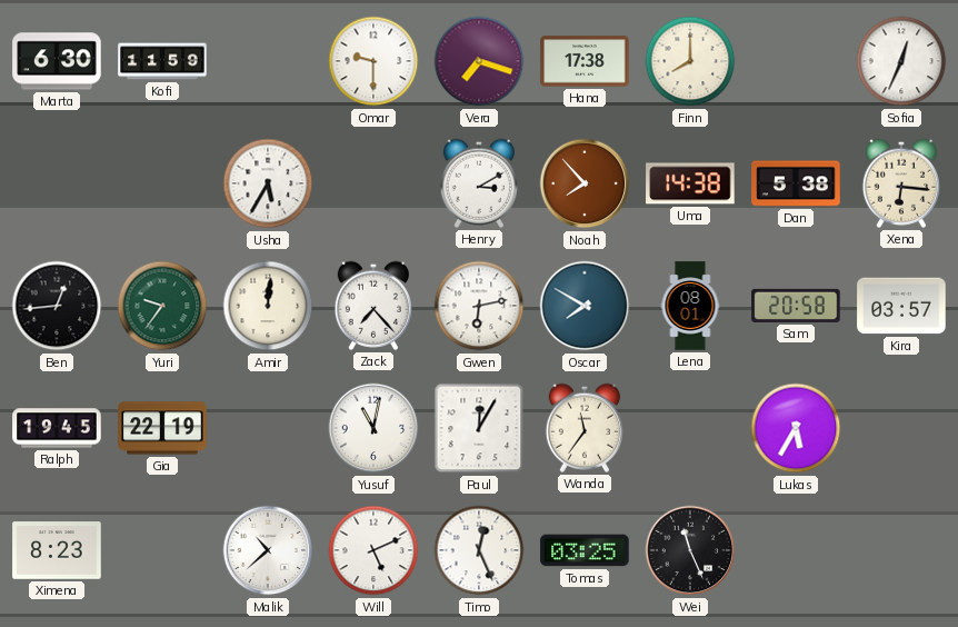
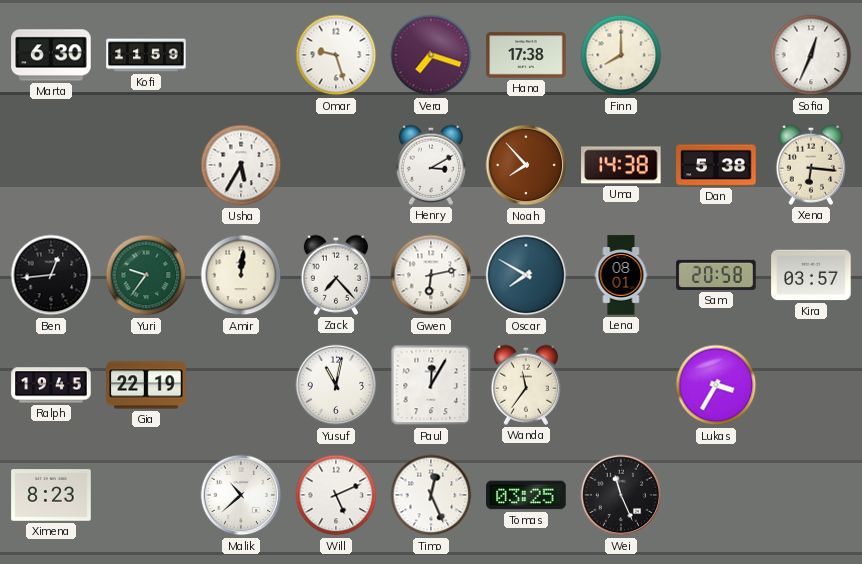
Omar: 9:30 -> 9:27 (336, 55)
Lukas: 5:35 -> 3:35 (716, 385)
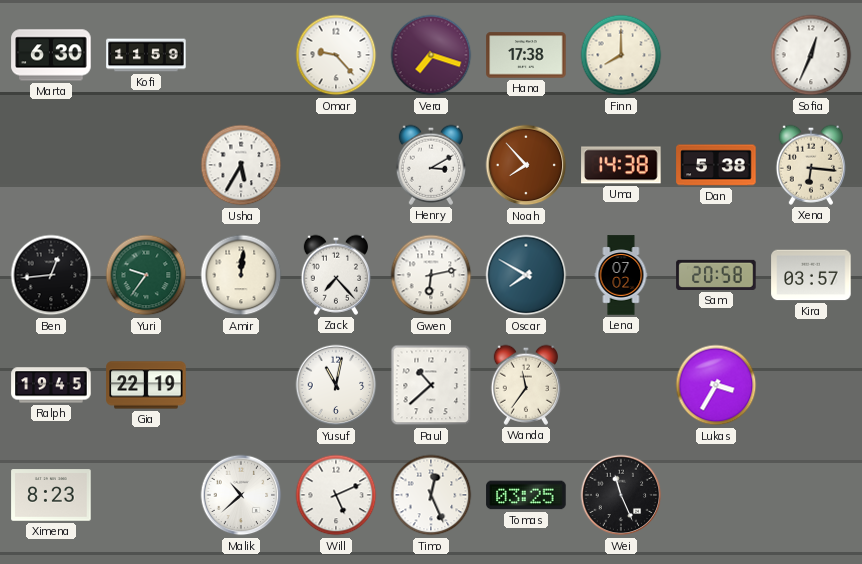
Omar: 9:27 -> 9:23 (336, 55)
Lena: 08:01 -> 07:02 (621, 275)
Paul: 12:05 -> 10:38 (431, 385)
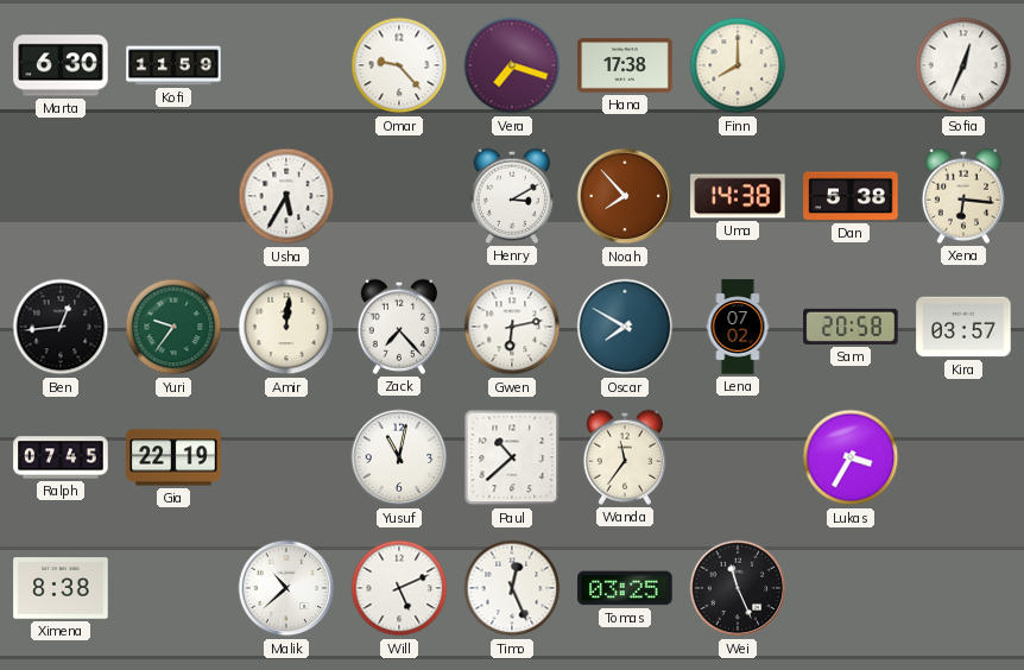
Ralph: 19:45 -> 07:45 (61, 457)
Ximena: 8:23 -> 8:38 (61, 588)
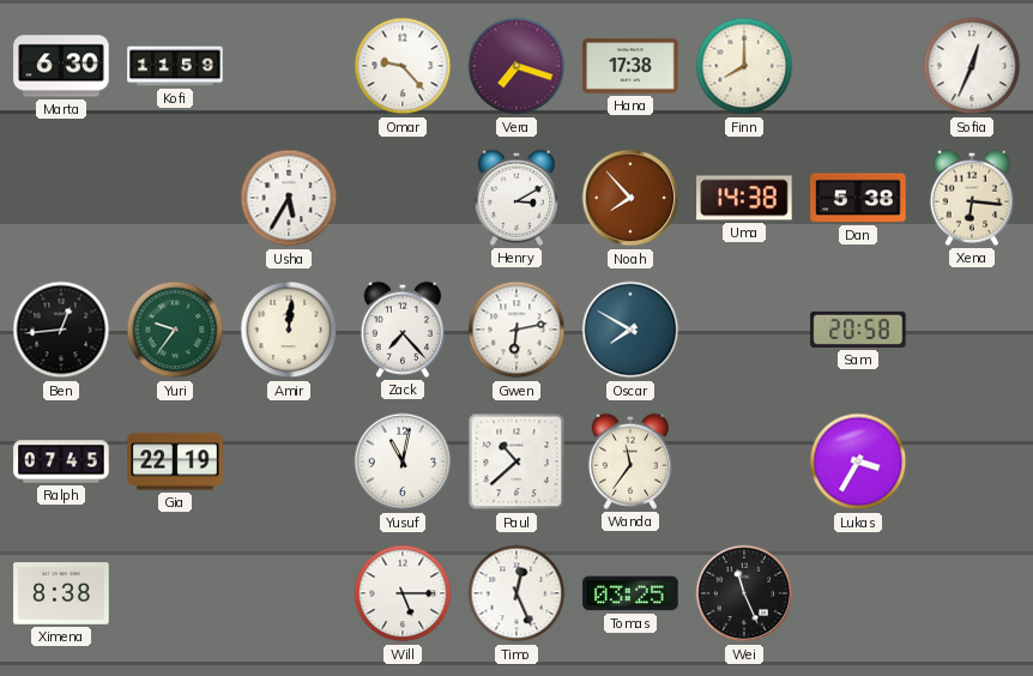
Lena: 07:02 -> none (738, 327)
Kira: 03:57 -> none (963, 327)
Malik: 10:38 -> none (286, 588)
Will: 5:11 -> 5:15 (403, 593)
